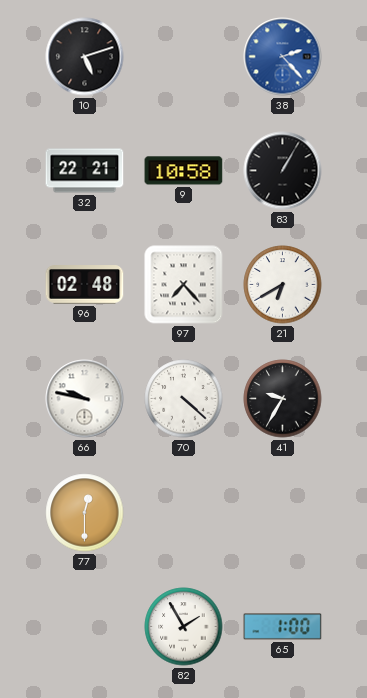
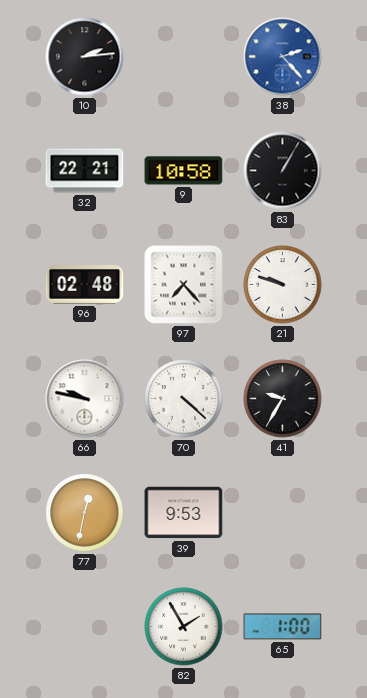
10: 5:12 -> 2:14 (85, 57)
21: 6:40 -> 9:48 (283, 285)
77: 12:30 -> 12:32 (85, 513)
39: none -> 9:53 (184, 513)
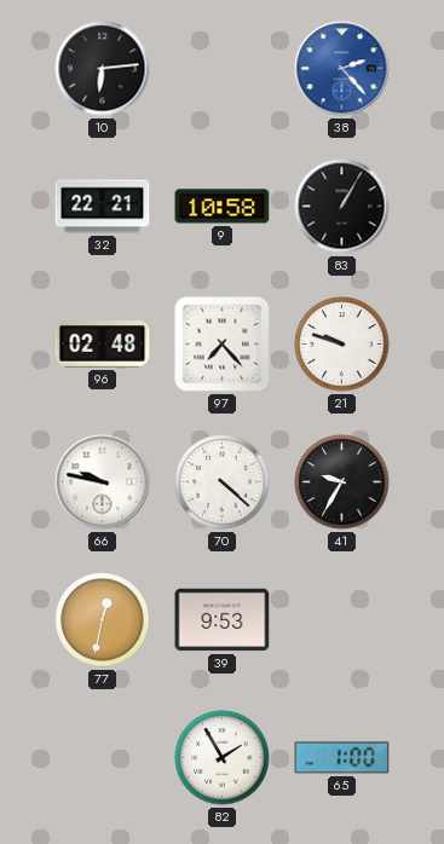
10: 2:14 -> 6:14 (103, 69)
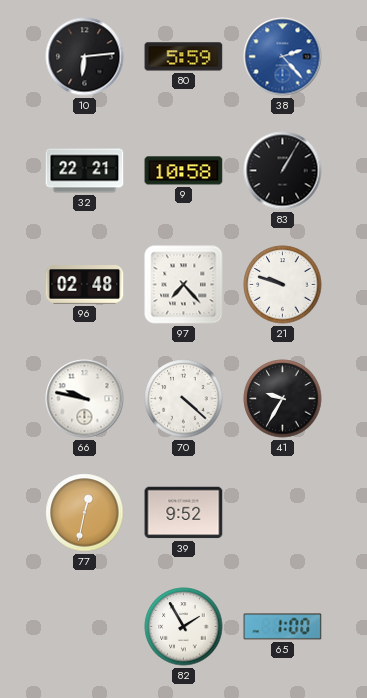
80: none -> 5:59 (184, 57)
39: 9:53 -> 9:52 (184, 513)
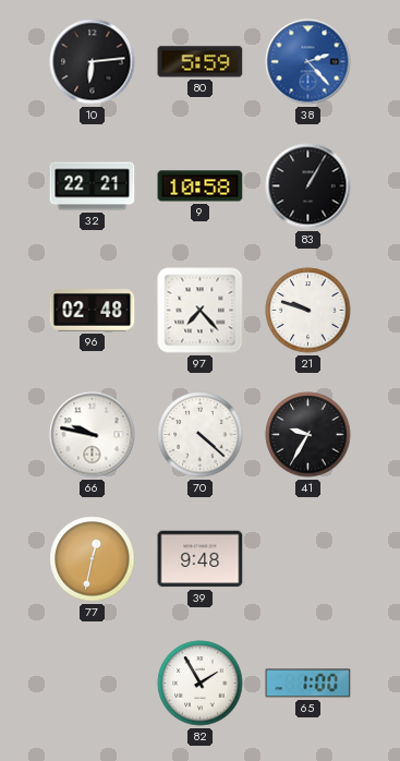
39: 9:52 -> 9:48 (201, 559)
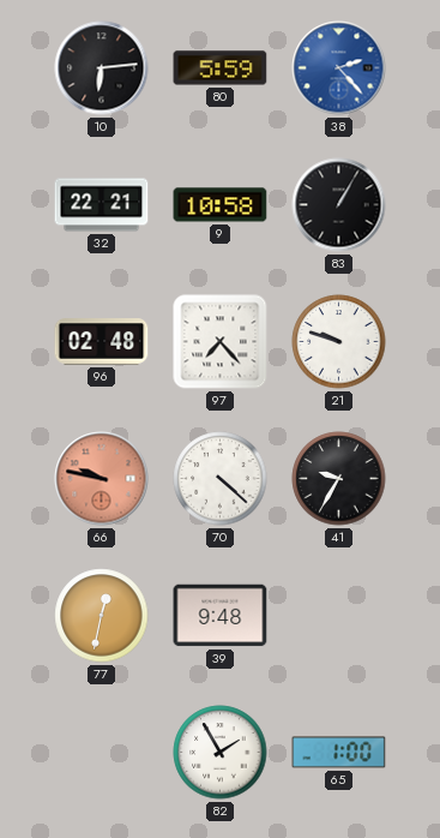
66 dial: white -> salmon (102, 479)
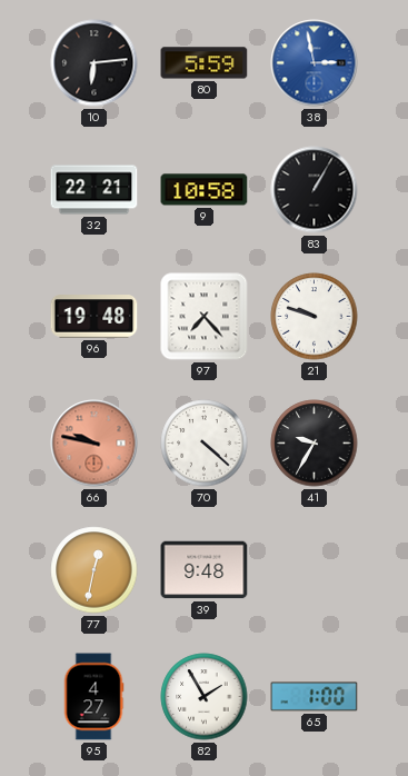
38: 2:23 -> 2:58 (315, 63)
96: 02:48 -> 19:48 (94, 317)
95: none -> 4:27 (93, 697)
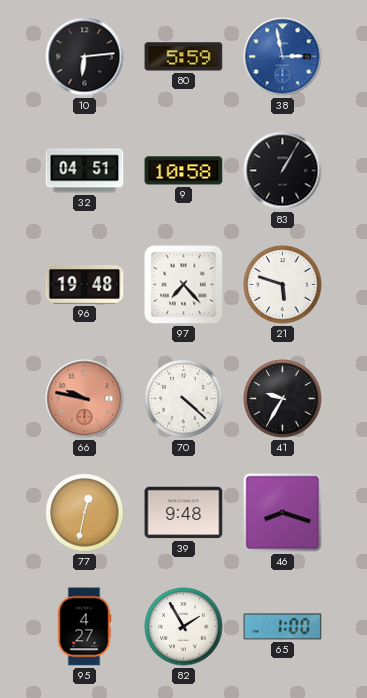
32: 22:21 -> 04:51 (85, 171)
21: 9:48 -> 5:48 (283, 285)
46: none -> 8:18 (283, 513)
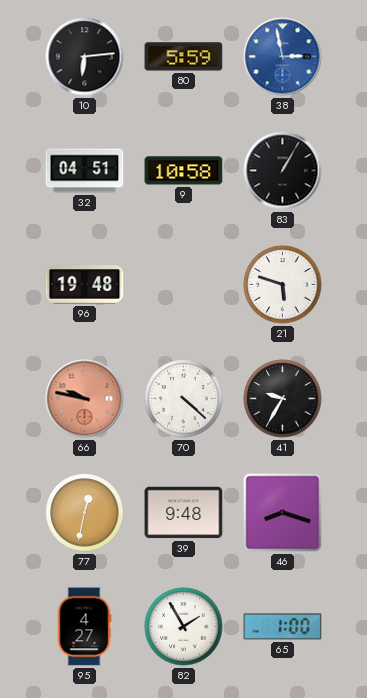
97: 7:23 -> none (184, 285)
